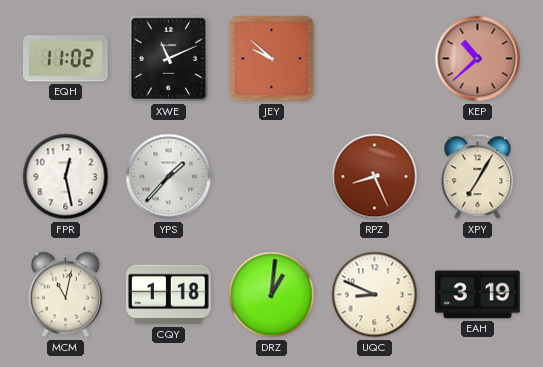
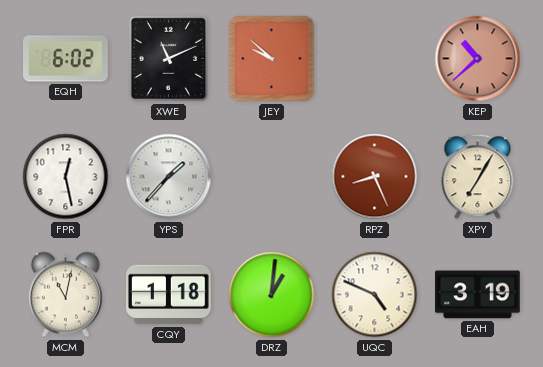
EQH: 11:02 -> 6:02 (66, 59)
UQC: 8:49 -> 4:49 (375, 295)
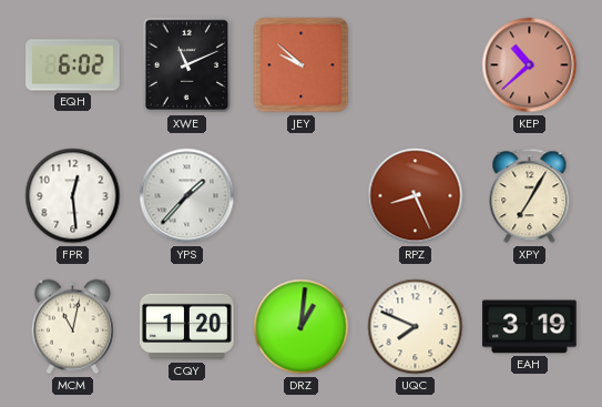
FPR: 12:28 -> 12:29 (73, 196)
CQY: 1:18 -> 1:20 (187, 327)
UQC: 4:49 -> 7:49 (416, 327)
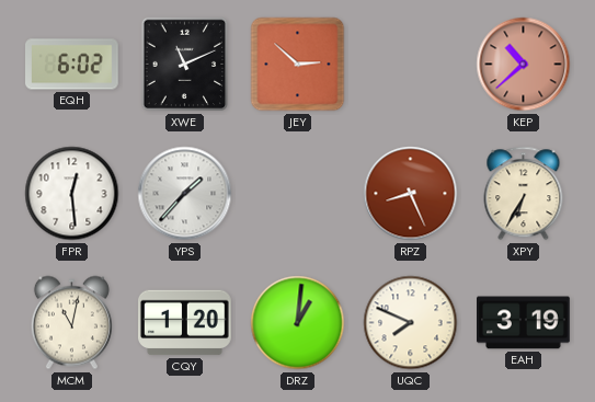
JEY: 9:52 -> 2:52 (298, 65)
XPY: 7:05 -> 6:35 (524, 194)
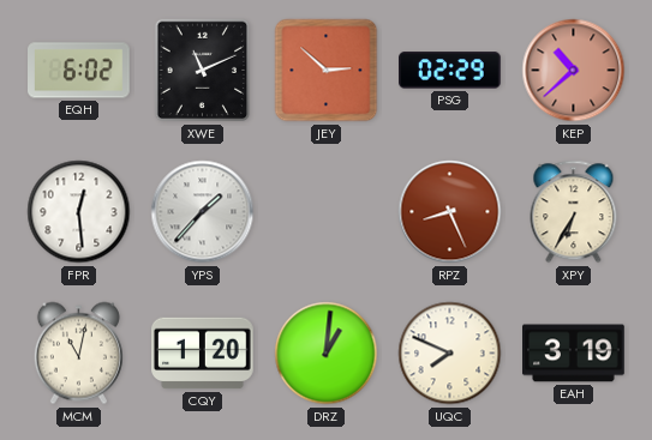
PSG: none -> 02:29 (450, 71)
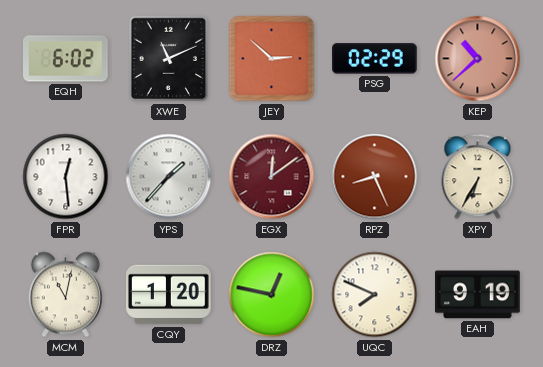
EGX: none -> 12:09 (272, 177)
DRZ: 1:01 -> 12:47 (272, 295)
EAH: 3:19 -> 9:19 (478, 295)
